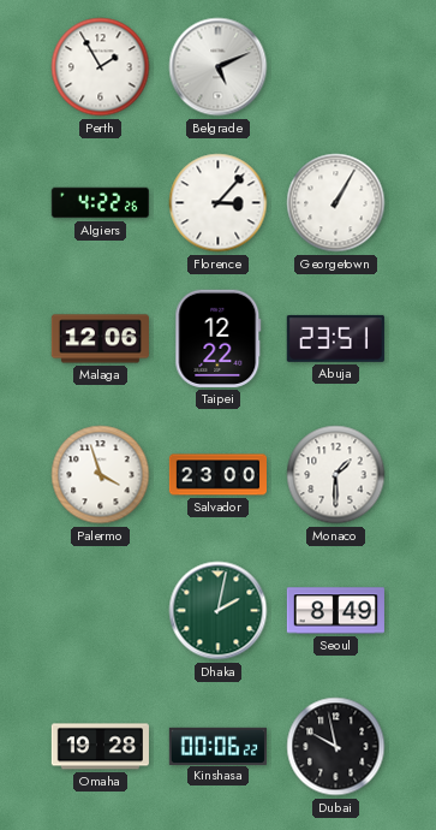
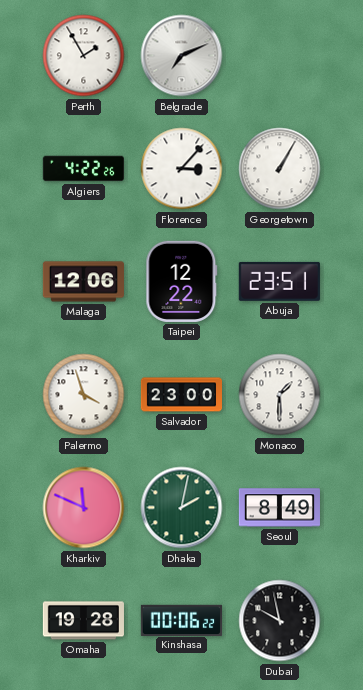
Belgrade: 5:11 -> 7:11 (182, 56)
Kharkiv: none -> 11:49 (84, 508)
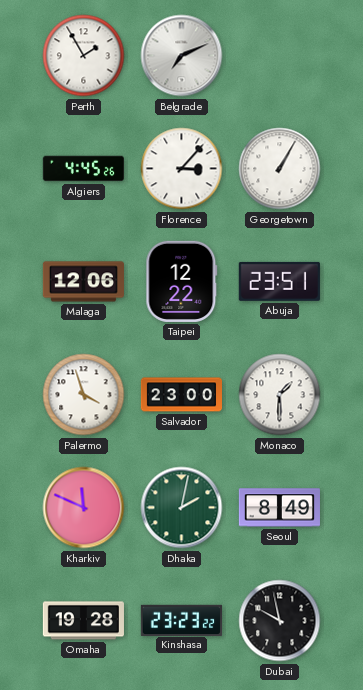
Algiers: 4:22 -> 4:45 (83, 169)
Kinshasa: 00:06 -> 23:23 (181, 620)
